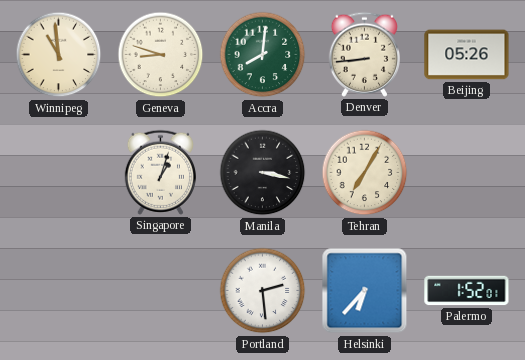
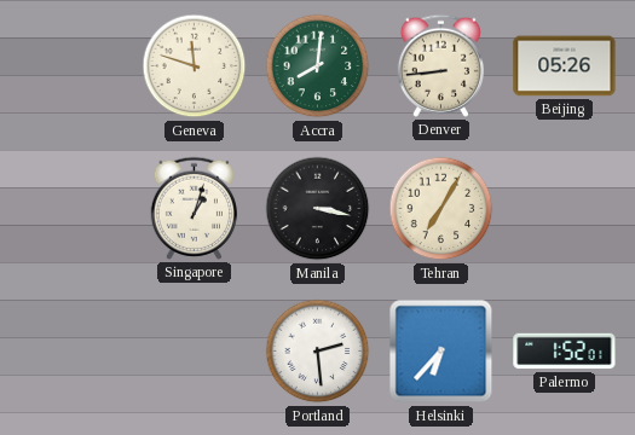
Winnipeg: 10:59 -> none (59, 55)
Geneva: 8:48 -> 11:48 (195, 66)
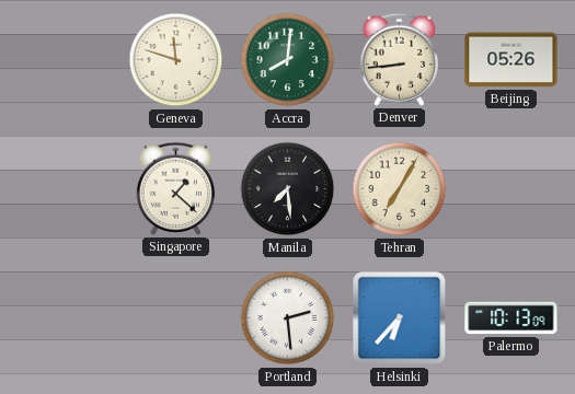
Singapore: 1:03 -> 1:22 (175, 188)
Manila: 3:17 -> 7:29 (288, 189)
Palermo: 1:52 -> 10:13 (511, 318)
